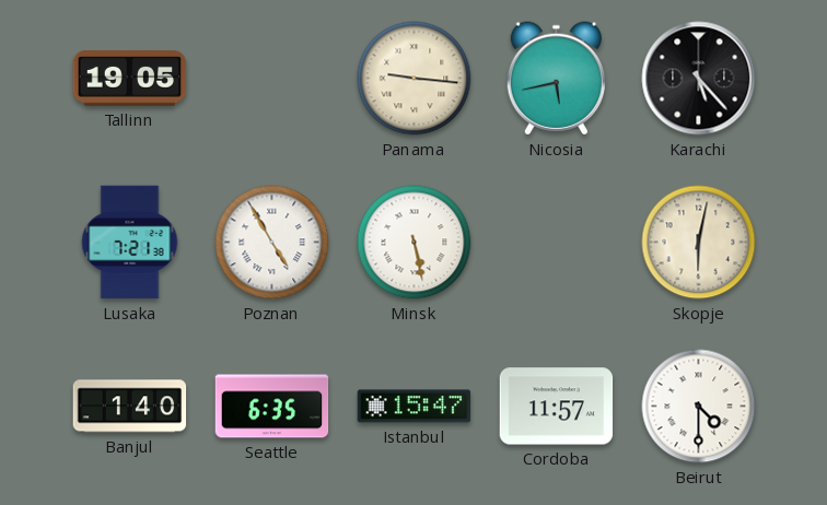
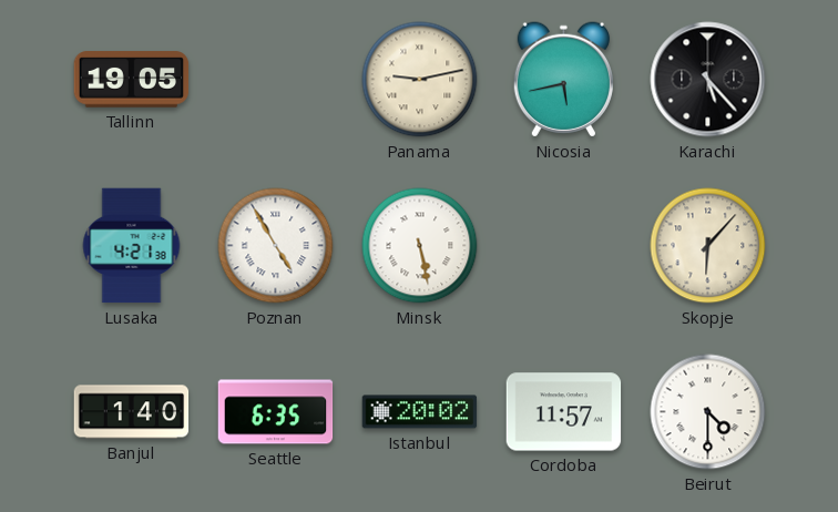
Panama: 9:16 -> 9:13 (420, 80)
Lusaka: 7:21 -> 4:21 (132, 246)
Skopje: 6:02 -> 6:07 (708, 246)
Istanbul: 15:47 -> 20:02 (420, 412)
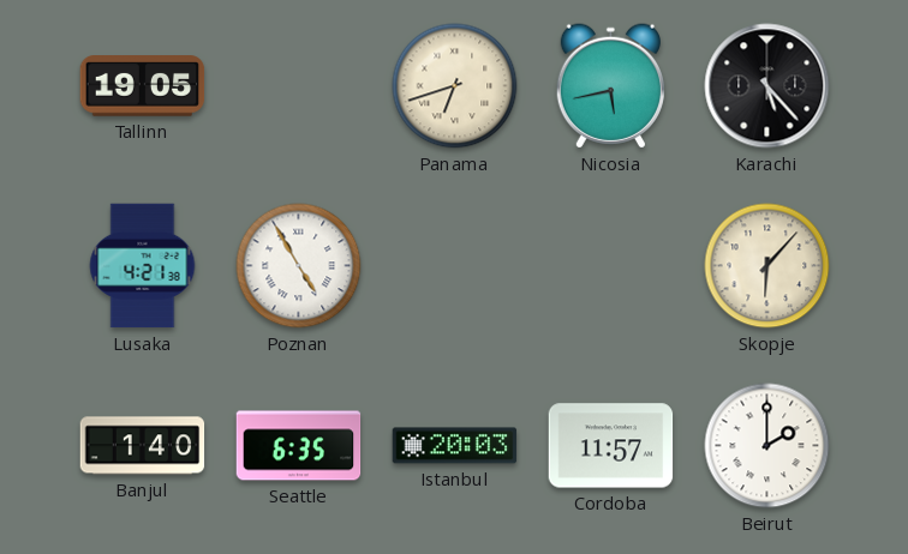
Panama: 9:13 -> 6:42 (455, 86)
Minsk: 5:28 -> none (420, 246)
Istanbul: 20:02 -> 20:03 (455, 446)
Beirut: 4:30 -> 2:00 (767, 446)
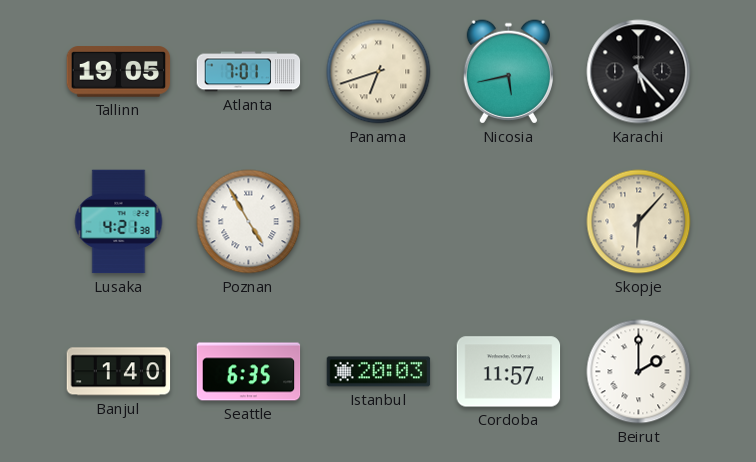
Atlanta: none -> 7:01 (249, 72)
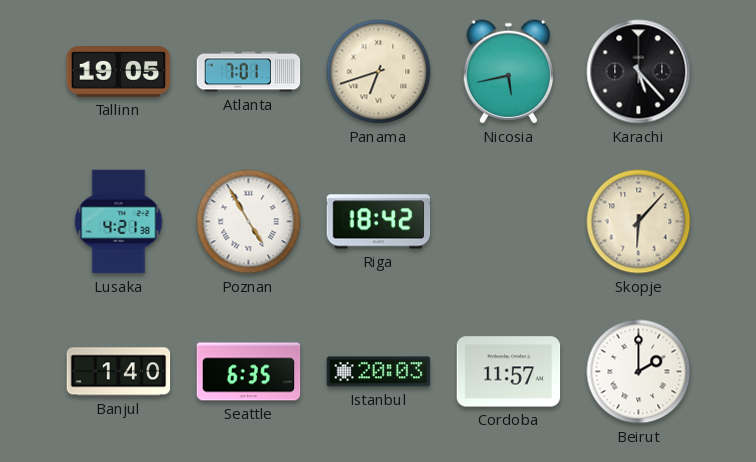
Riga: none -> 18:42 (379, 222)
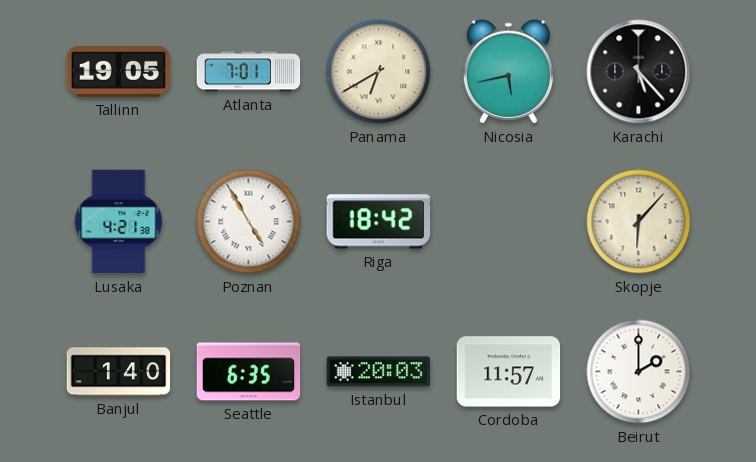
Panama: 6:42 -> 6:40 (379, 72)
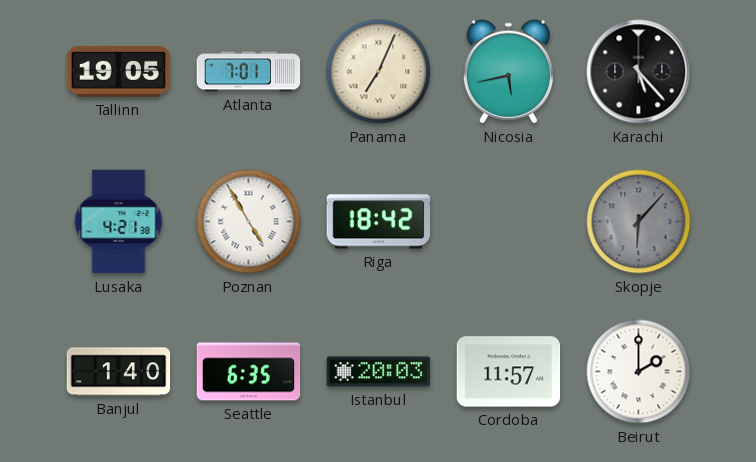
Panama: 6:40 -> 7:04 (379, 72)
Skopje dial: cream -> grey (639, 222)
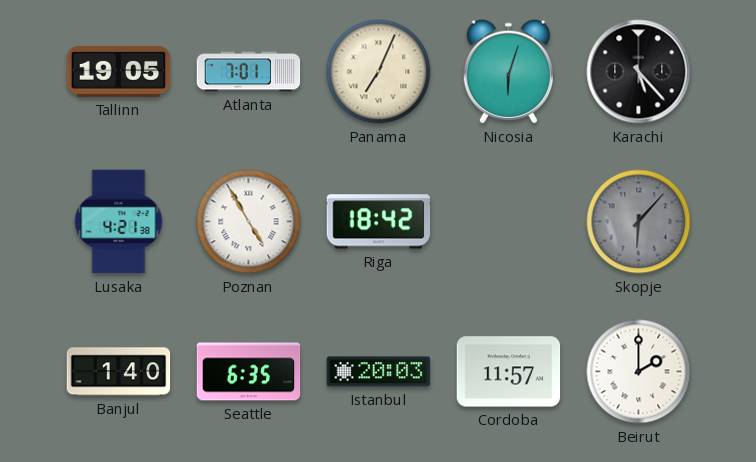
Nicosia: 5:43 -> 6:03 (508, 72)
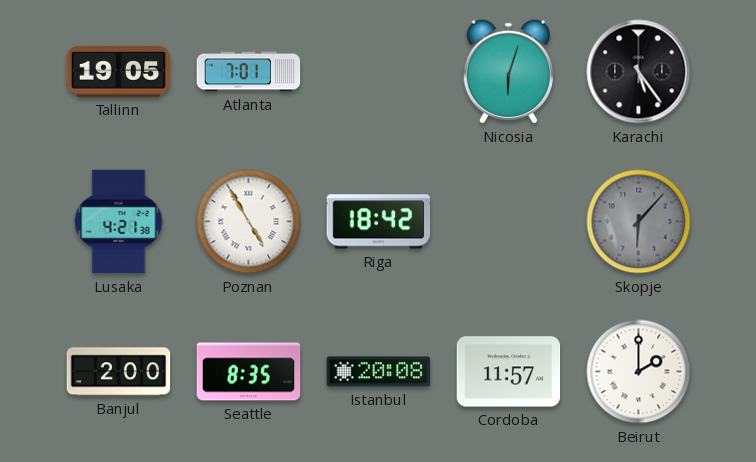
Panama: 7:04 -> none (379, 72)
Karachi: 5:23 -> 5:24 (639, 72)
Banjul: 1:40 -> 2:00 (119, 372)
Seattle: 6:35 -> 8:35 (249, 372)
Istanbul: 20:03 -> 20:08 (379, 372)
